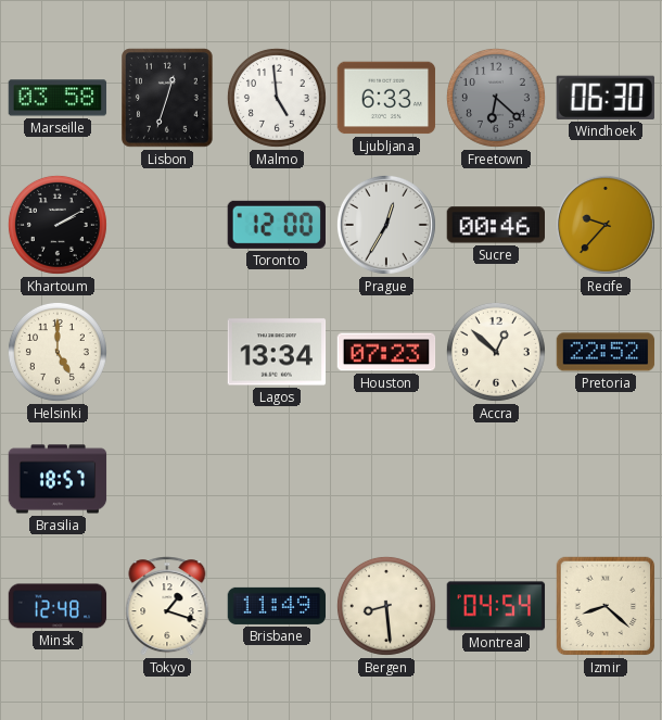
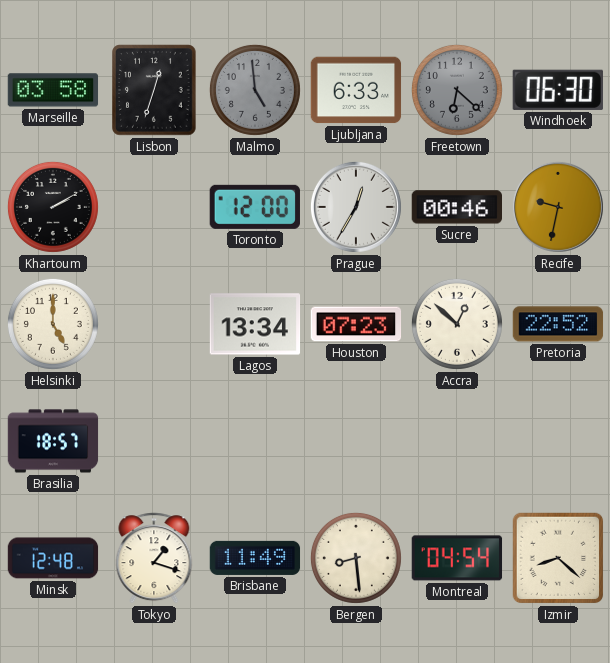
Malmo dial: white -> grey (255, 90)
Recife: 9:37 -> 9:32 (558, 207)
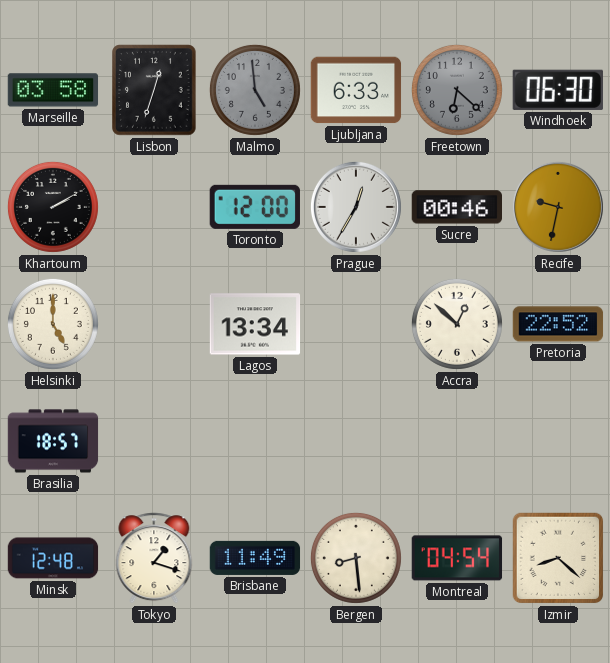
Houston: 07:23 -> none (356, 324)
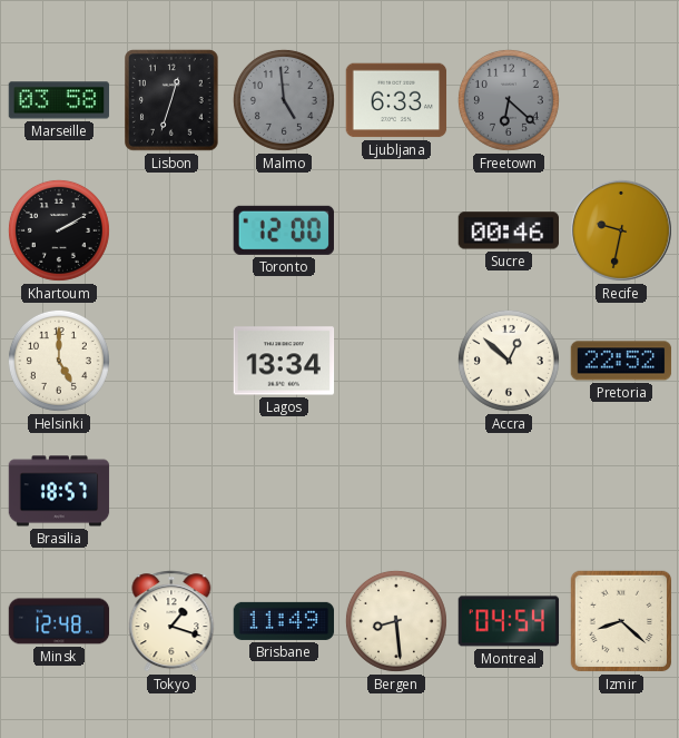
Windhoek: 06:30 -> none (558, 90)
Prague: 12:35 -> none (356, 207)
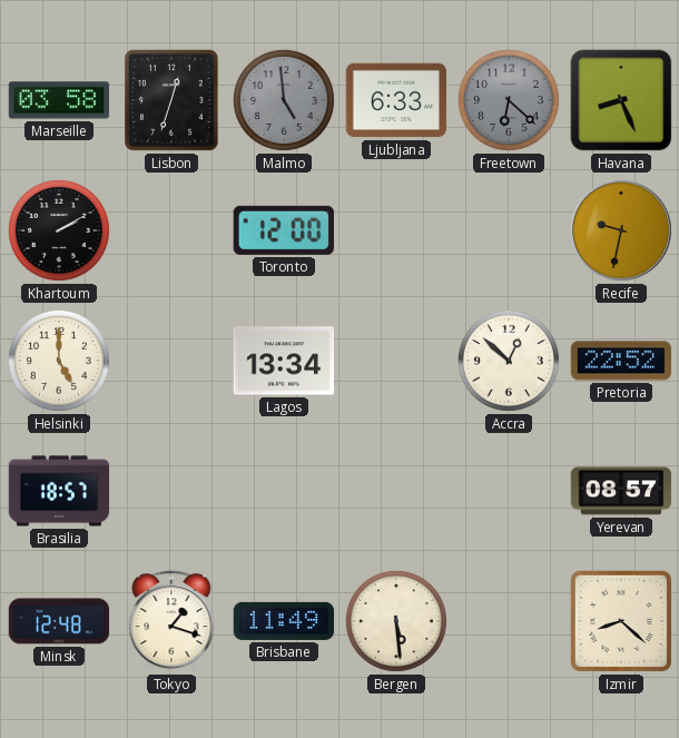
Havana: none -> 8:26 (621, 100)
Sucre: 00:46 -> none (509, 230)
Yerevan: none -> 08:57 (621, 491)
Bergen: 8:29 -> 5:29 (396, 621)
Montreal: 04:54 -> none (509, 621)
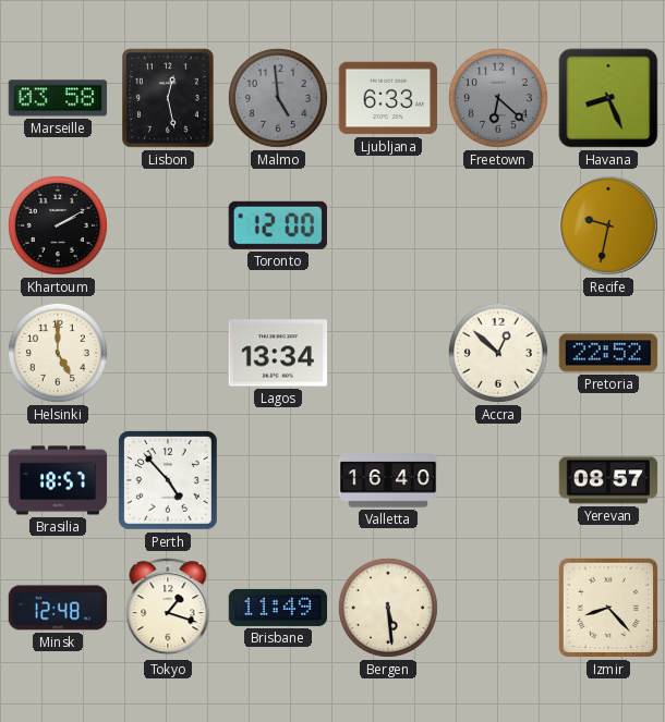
Lisbon: 12:33 -> 12:28 (168, 98)
Perth: none -> 4:53 (168, 480)
Valletta: none -> 16:40 (388, 480)
Izmir: 8:22 -> 8:23 (608, 608)
